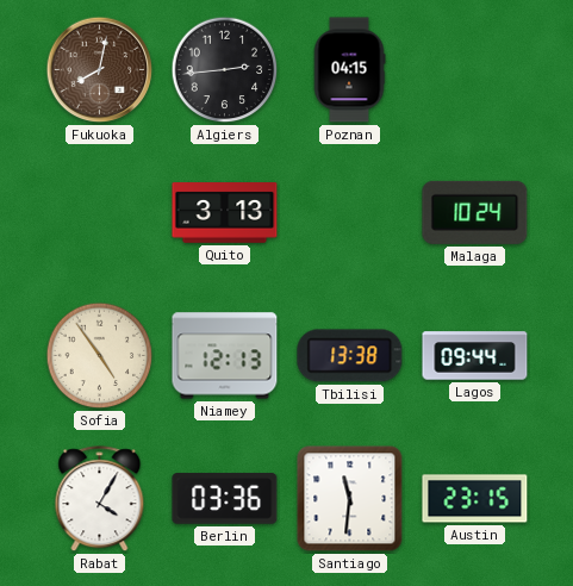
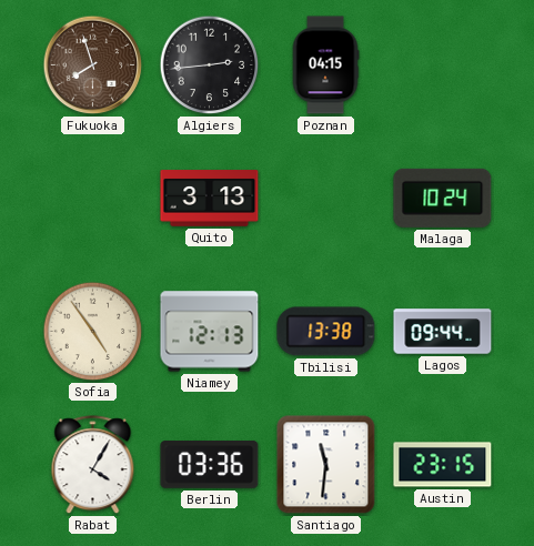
Fukuoka: 8:02 -> 7:57 (93, 65)
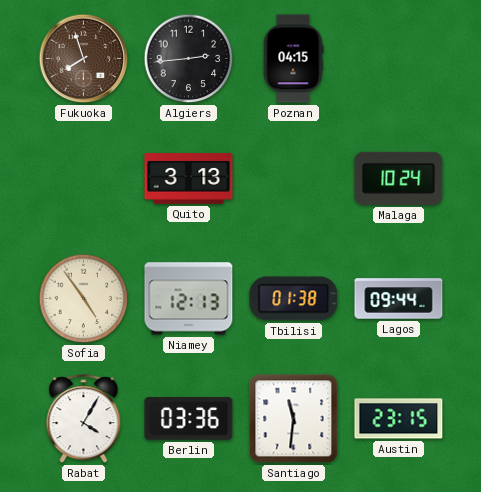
Tbilisi: 13:38 -> 01:38 (294, 299)
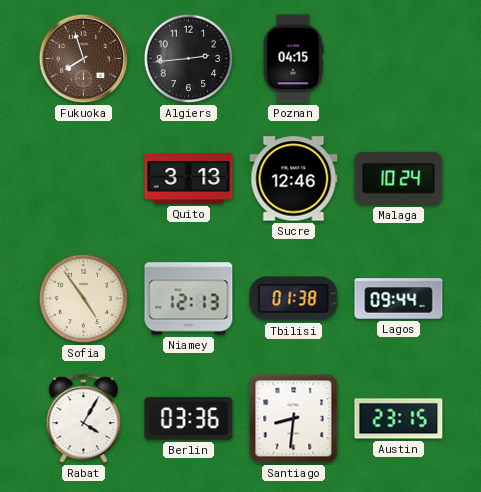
Sucre: none -> 12:46 (294, 179)
Santiago: 11:31 -> 8:31 (294, 419)
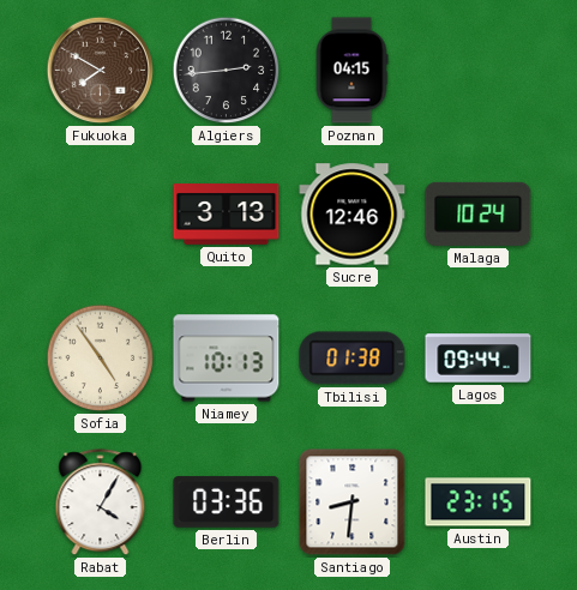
Fukuoka: 7:57 -> 7:50 (101, 71)
Niamey: 12:13 -> 10:13 (227, 359)
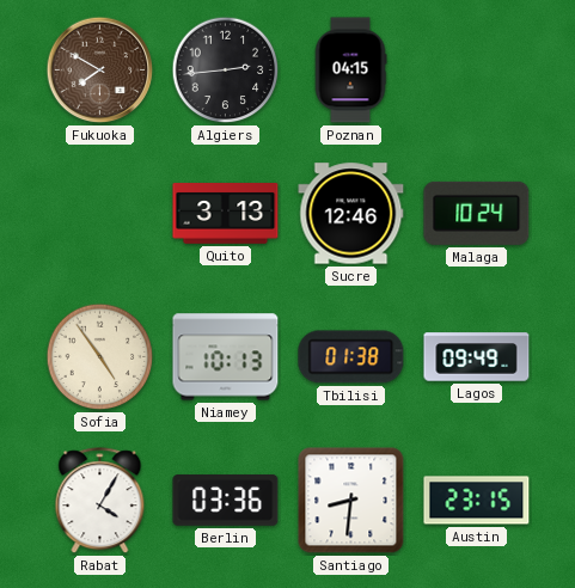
Lagos: 09:44 -> 09:49 (477, 357)
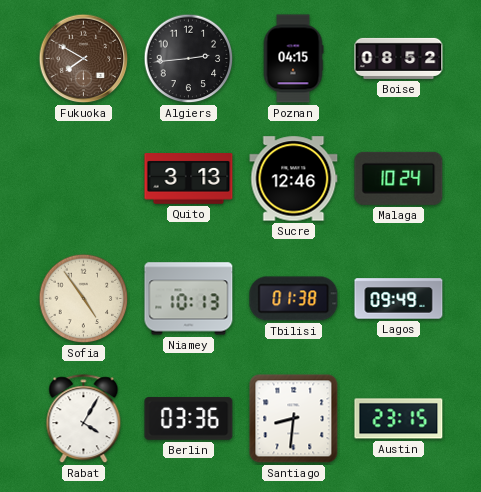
Boise: none -> 08:52 (399, 58)
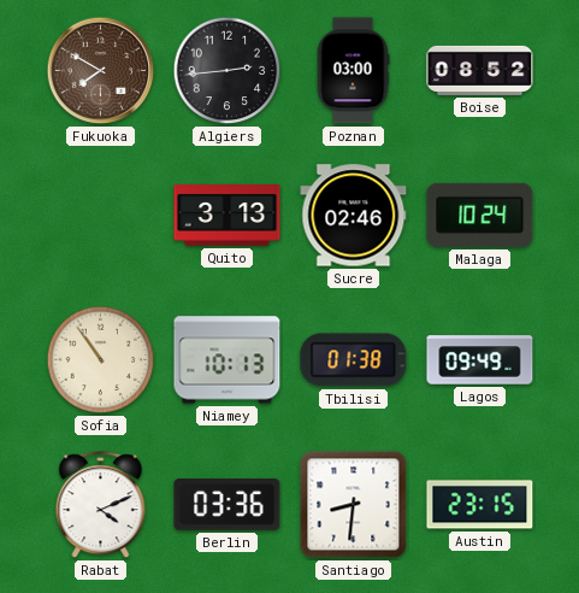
Poznan: 04:15 -> 03:00 (353, 71)
Sucre: 12:46 -> 02:46 (354, 216)
Sofia: 4:54 -> 10:54 (101, 360)
Rabat: 4:05 -> 4:11 (101, 505)
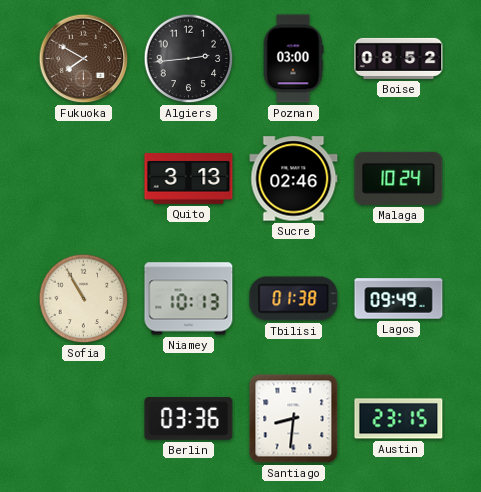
Sofia: 10:54 -> 10:55 (84, 299)
Rabat: 4:11 -> none (101, 505)
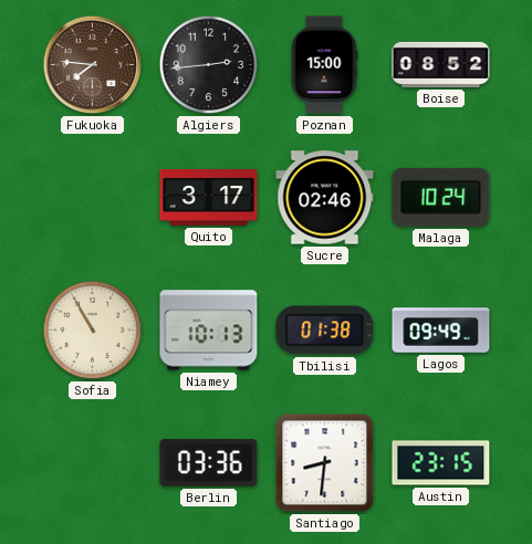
Fukuoka: 7:50 -> 7:46 (93, 65)
Poznan: 03:00 -> 15:00 (324, 65)
Quito: 3:13 -> 3:17 (209, 198)
